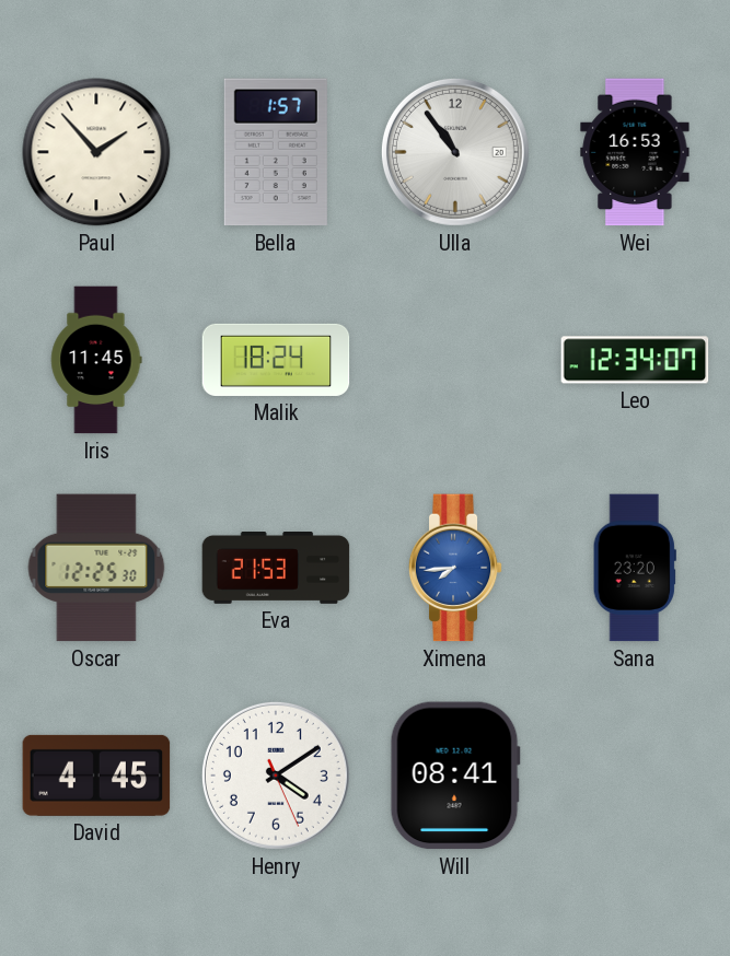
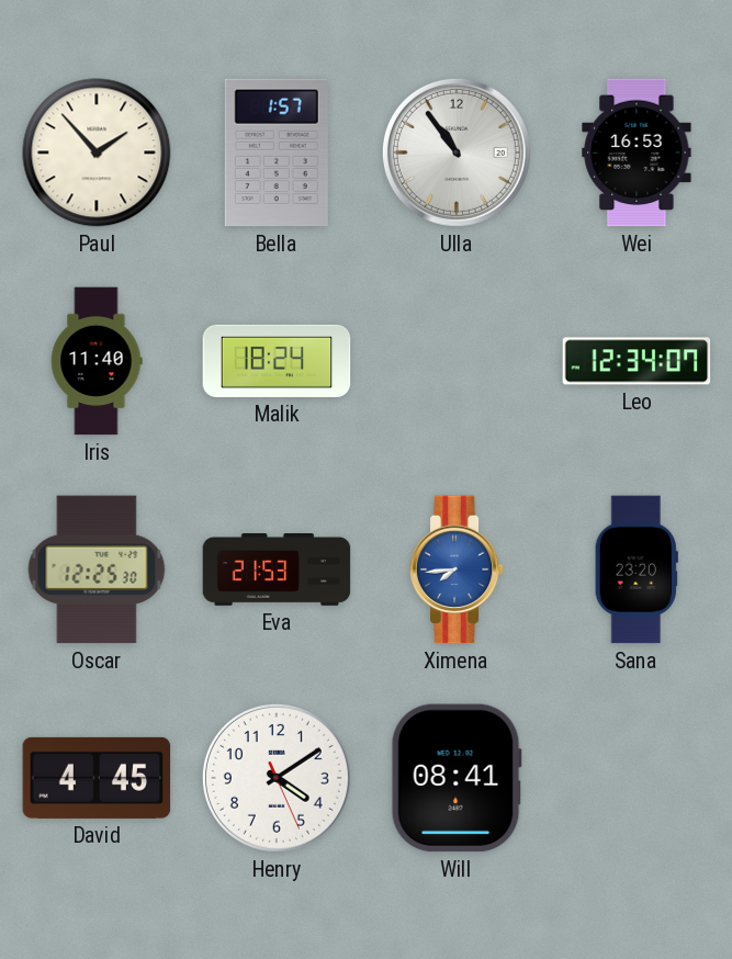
Iris: 11:45 -> 11:40 (97, 361)
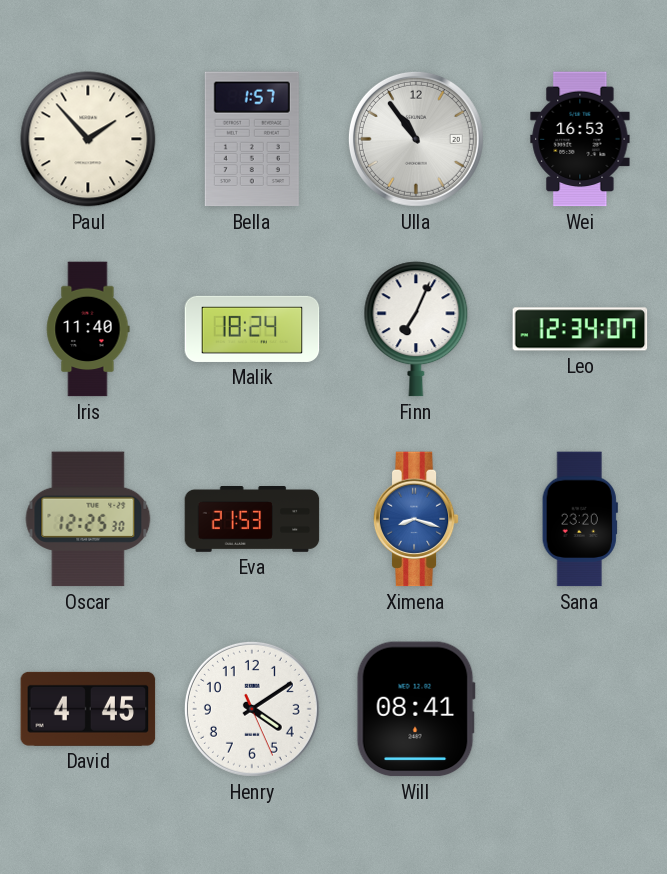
Finn: none -> 7:04 (416, 329)
Ximena: 7:44 -> 8:18 (416, 519)
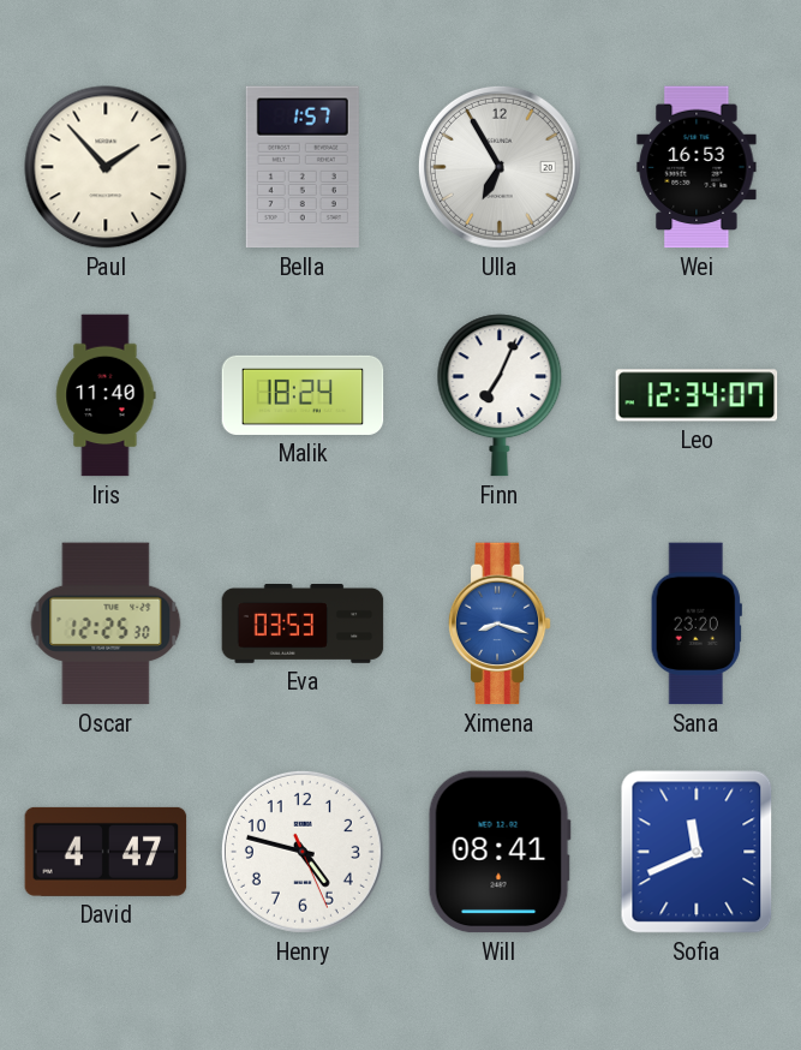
Ulla: 10:54 -> 6:55 (500, 167)
Eva: 21:53 -> 03:53 (303, 625)
David: 4:45 -> 4:47 (106, 852)
Henry: 4:09 -> 4:47 (303, 852)
Sofia: none -> 11:41 (697, 852)
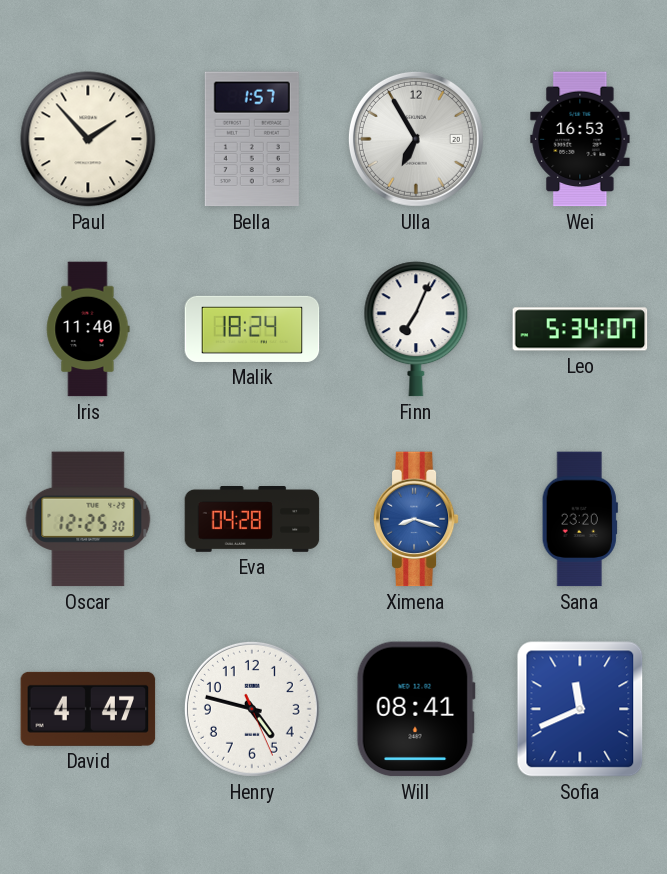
Leo: 12:34 -> 5:34 (580, 329)
Eva: 03:53 -> 04:28 (252, 520)
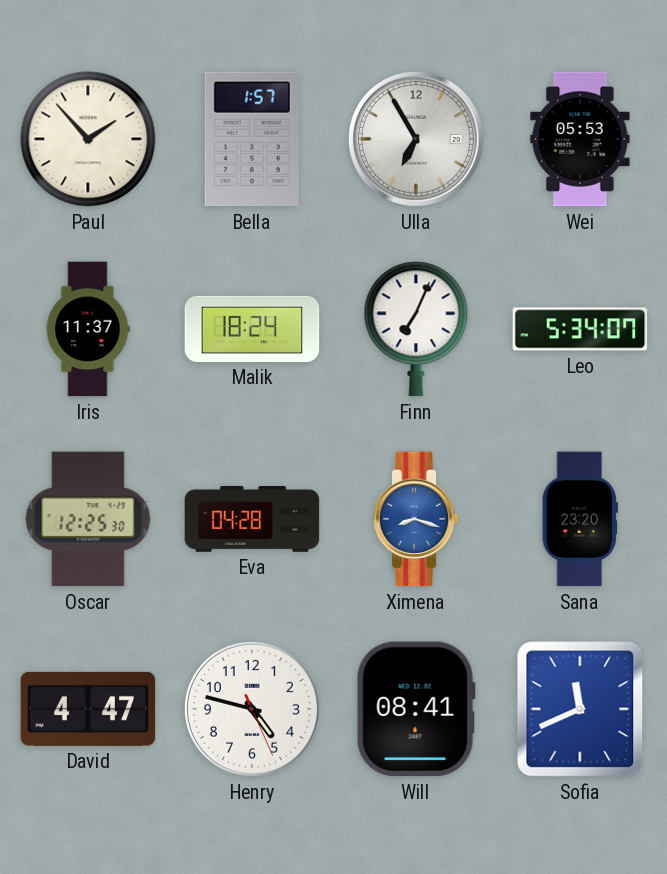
Wei: 16:53 -> 05:53 (580, 139)
Iris: 11:40 -> 11:37 (88, 329)
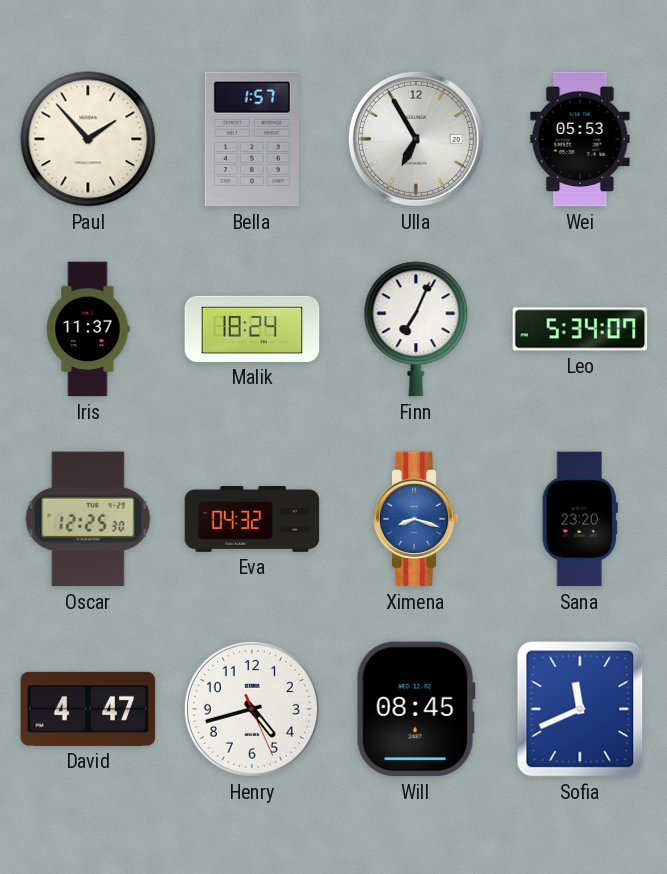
Eva: 04:28 -> 04:32 (252, 520)
Henry: 4:47 -> 4:42 (252, 709)
Will: 08:41 -> 08:45 (416, 709)
